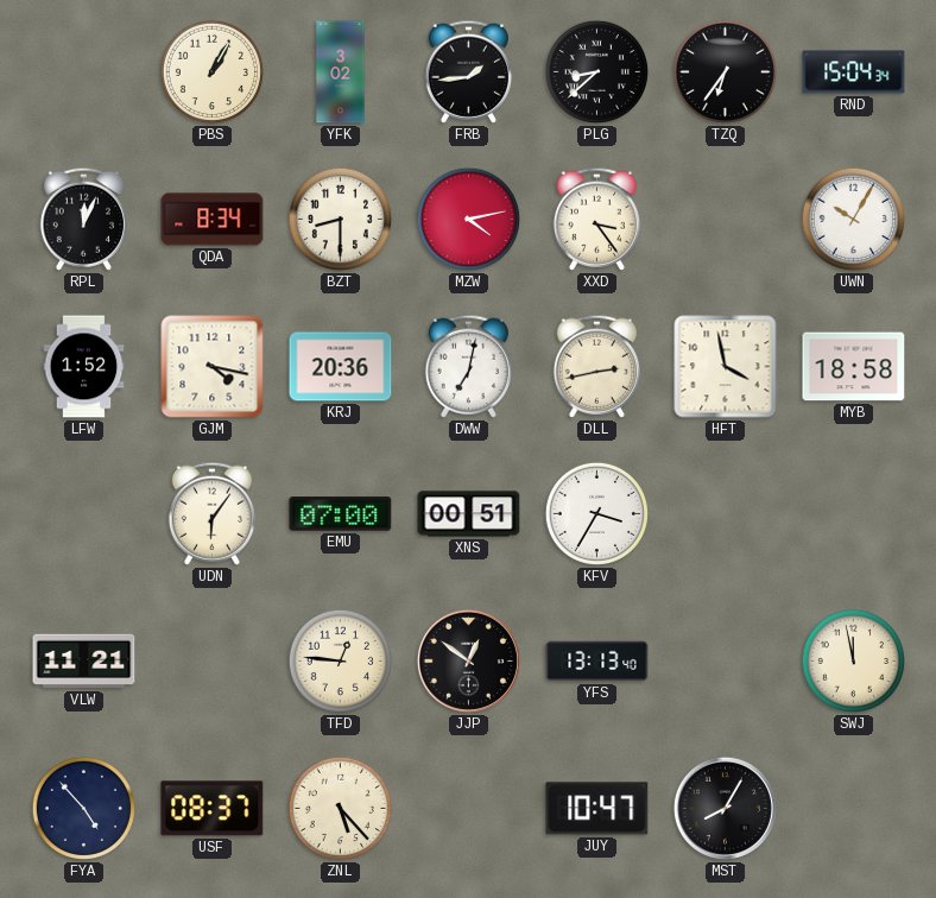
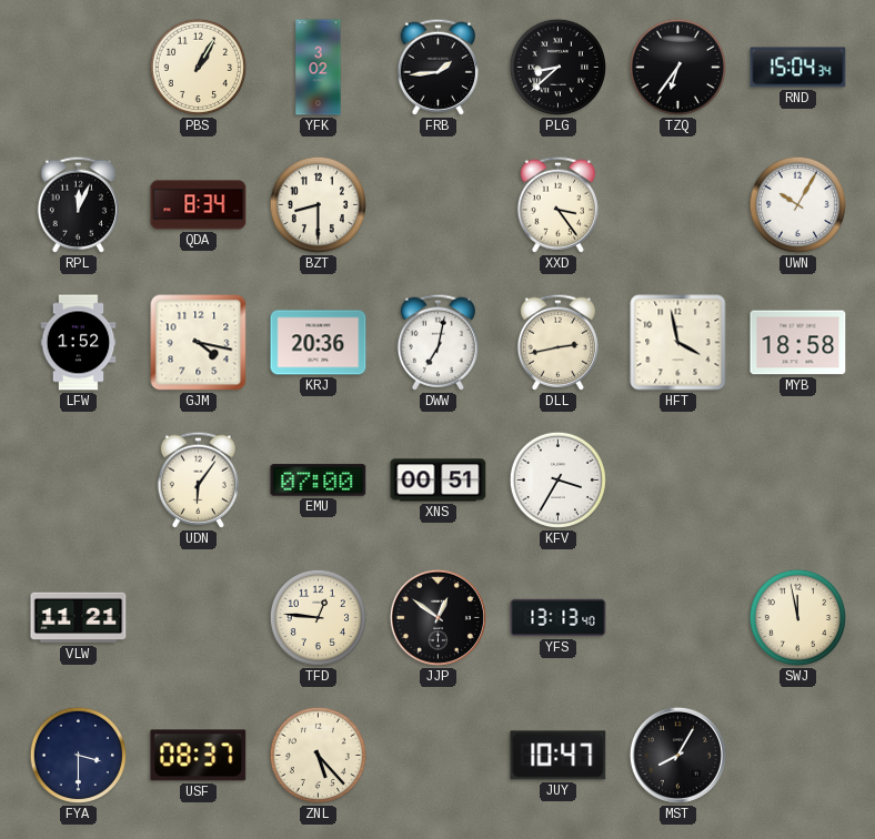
MZW: 4:13 -> none (468, 219)
FYA: 4:53 -> 3:30 (78, 755)
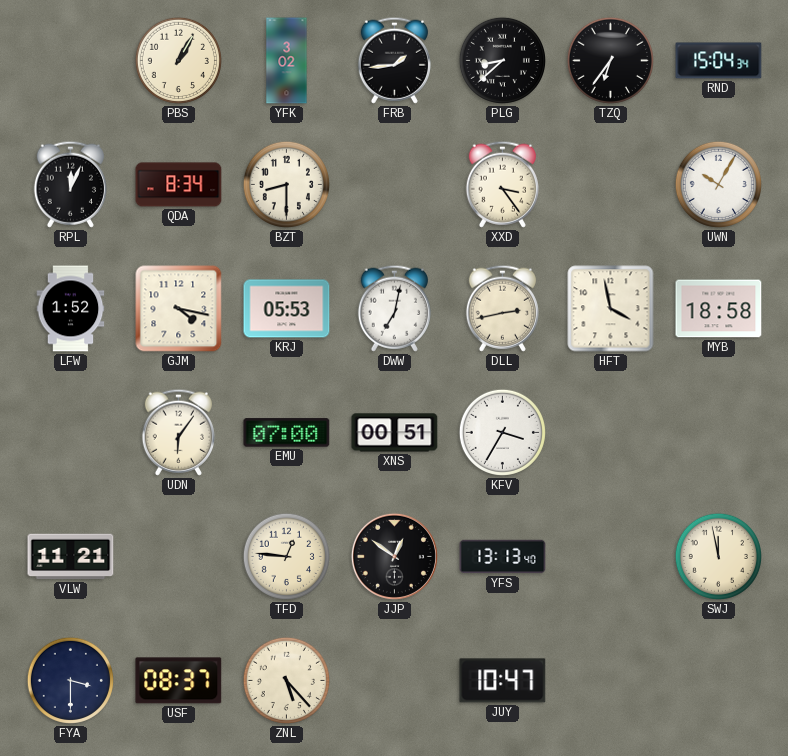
KRJ: 20:36 -> 05:53 (287, 309)
MST: 8:05 -> none (677, 755)
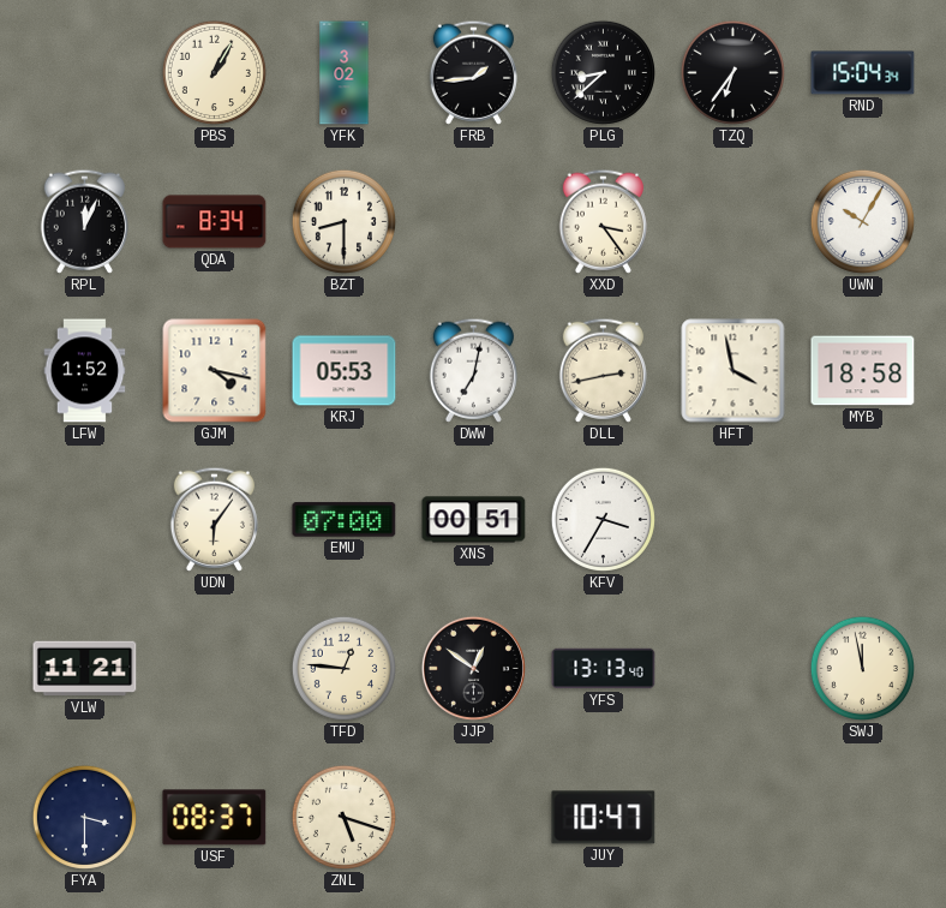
ZNL: 5:23 -> 5:18 (343, 817)
